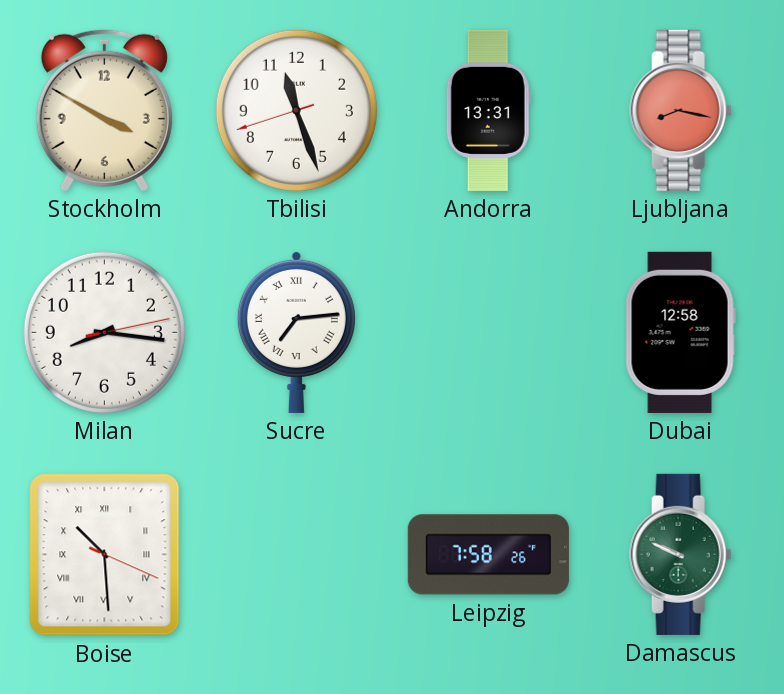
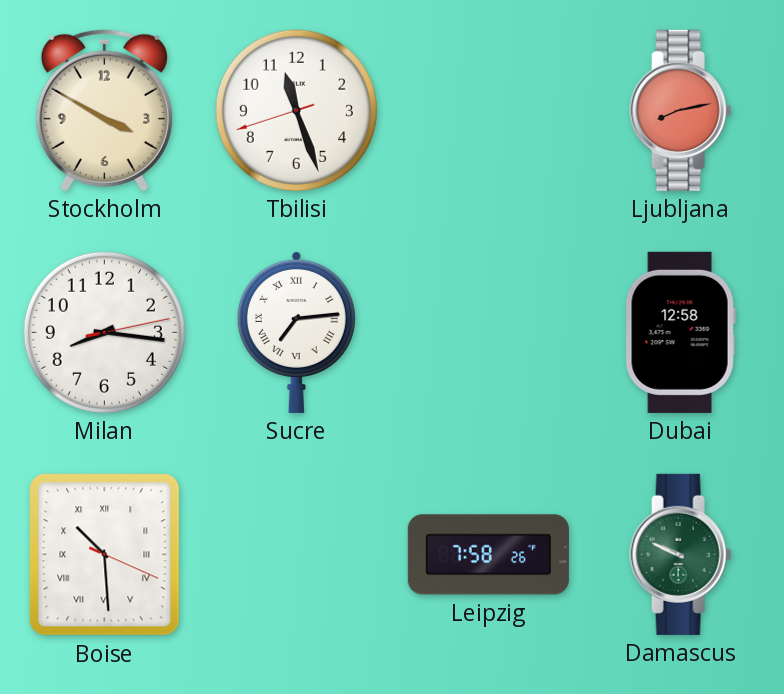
Andorra: 13:31 -> none (488, 110)
Ljubljana: 8:17 -> 8:13 (681, 110)
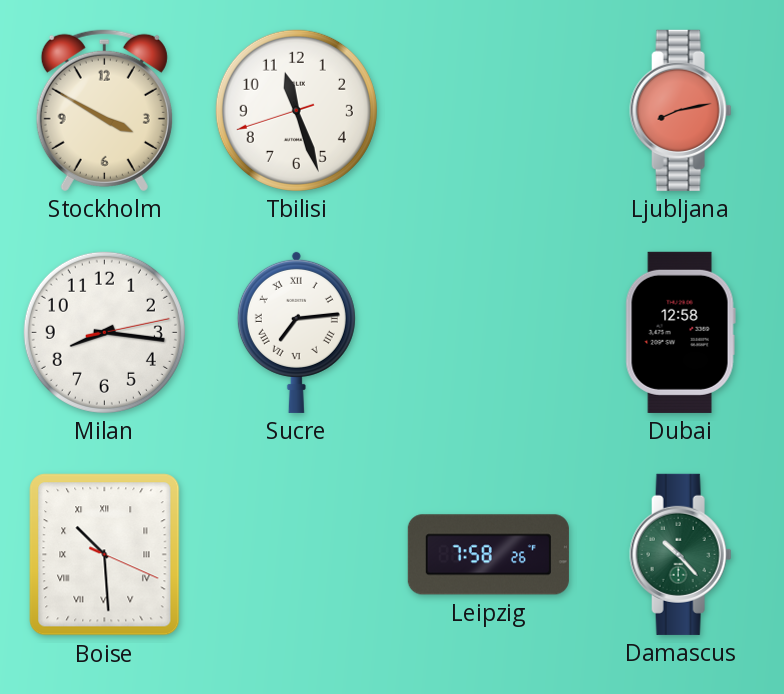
Damascus: 9:49 -> 10:23 (681, 554)
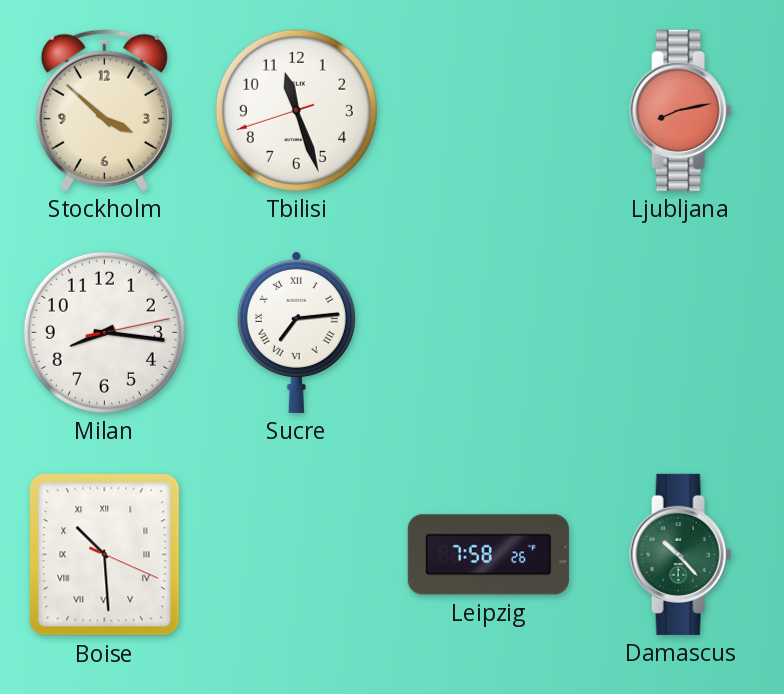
Stockholm: 3:50 -> 3:52 (104, 110)
Dubai: 12:58 -> none (680, 332)
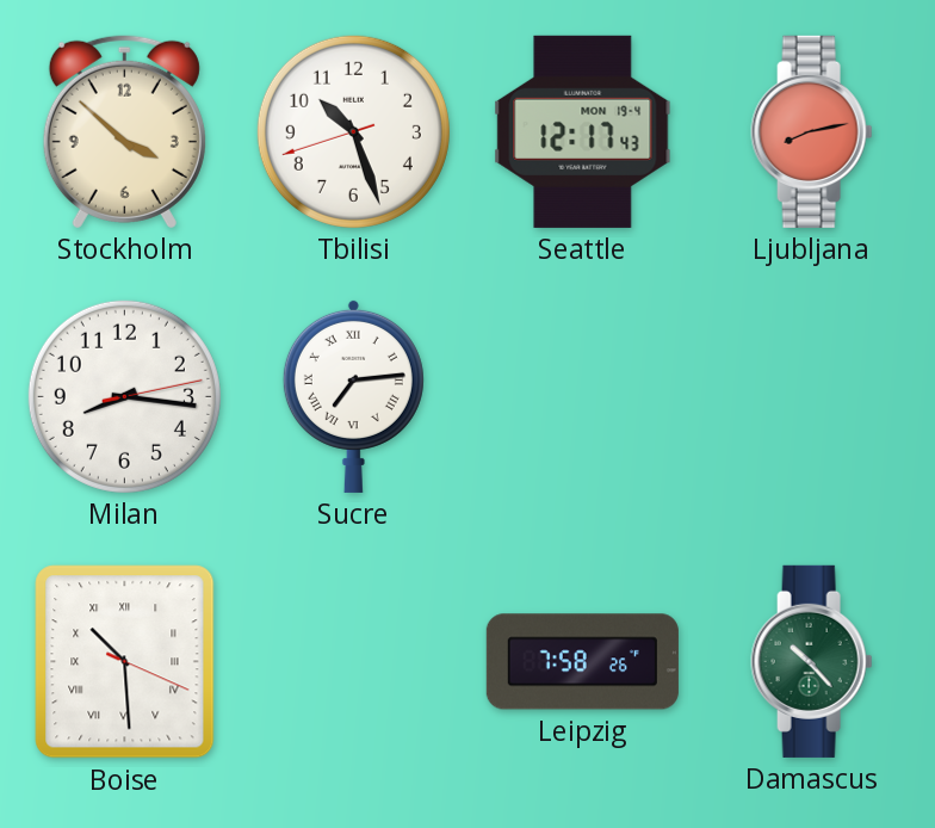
Tbilisi: 11:26 -> 10:26 (353, 131)
Seattle: none -> 12:17 (583, 131)
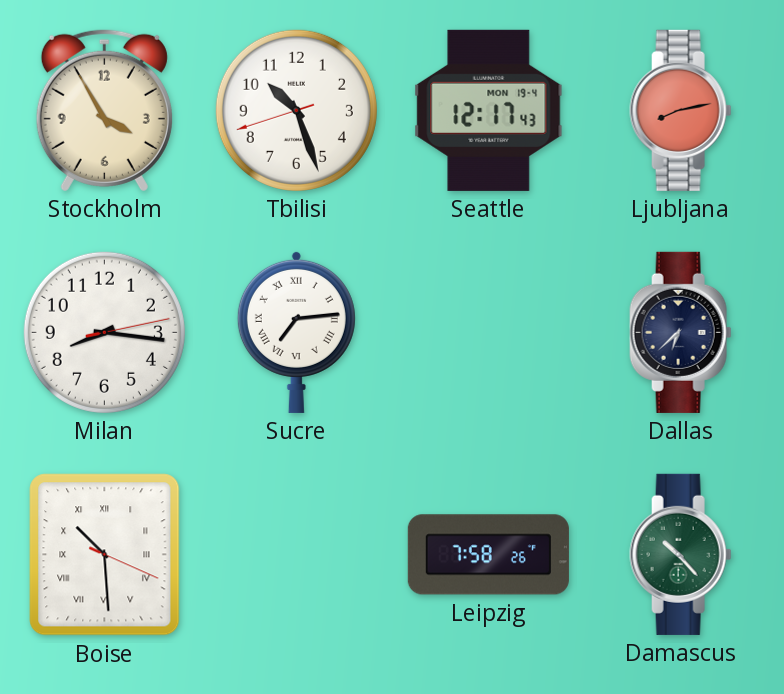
Stockholm: 3:52 -> 3:55 (104, 110)
Dallas: none -> 6:38 (681, 332)
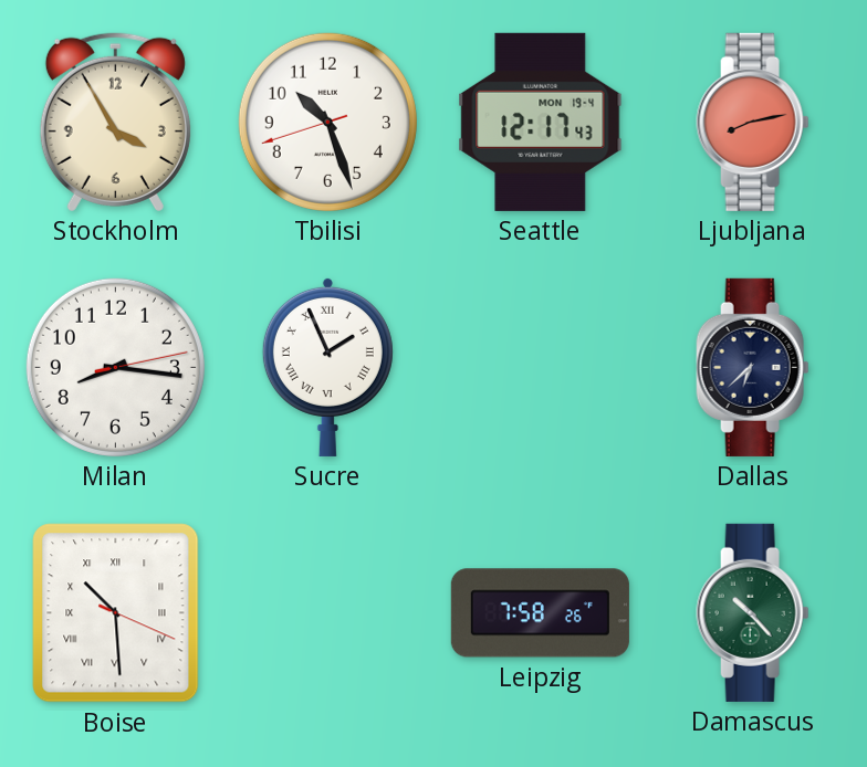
Sucre: 7:14 -> 1:56 (327, 367)
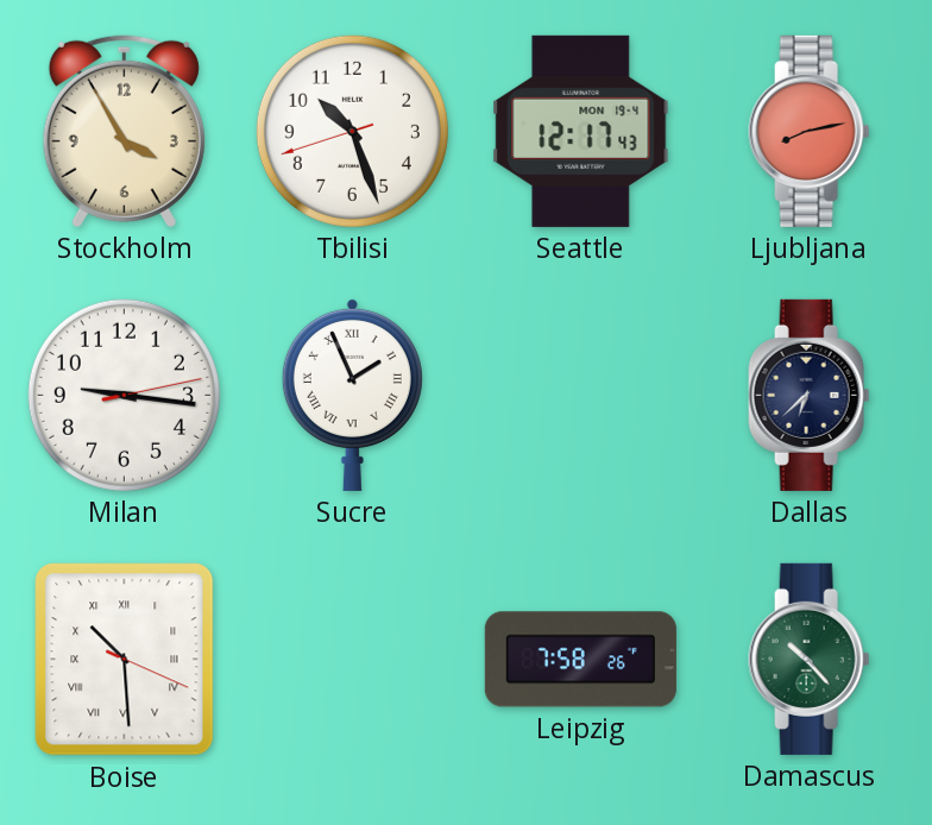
Milan: 8:16 -> 9:16 (124, 395)
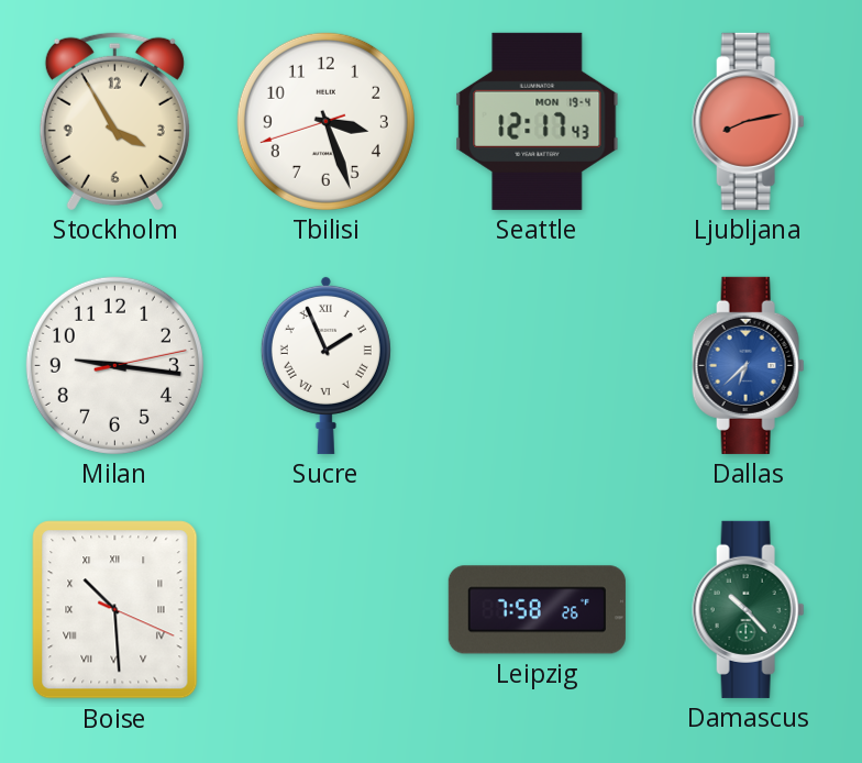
Tbilisi: 10:26 -> 3:26 (325, 121)
Dallas dial: navy -> blue (749, 365)
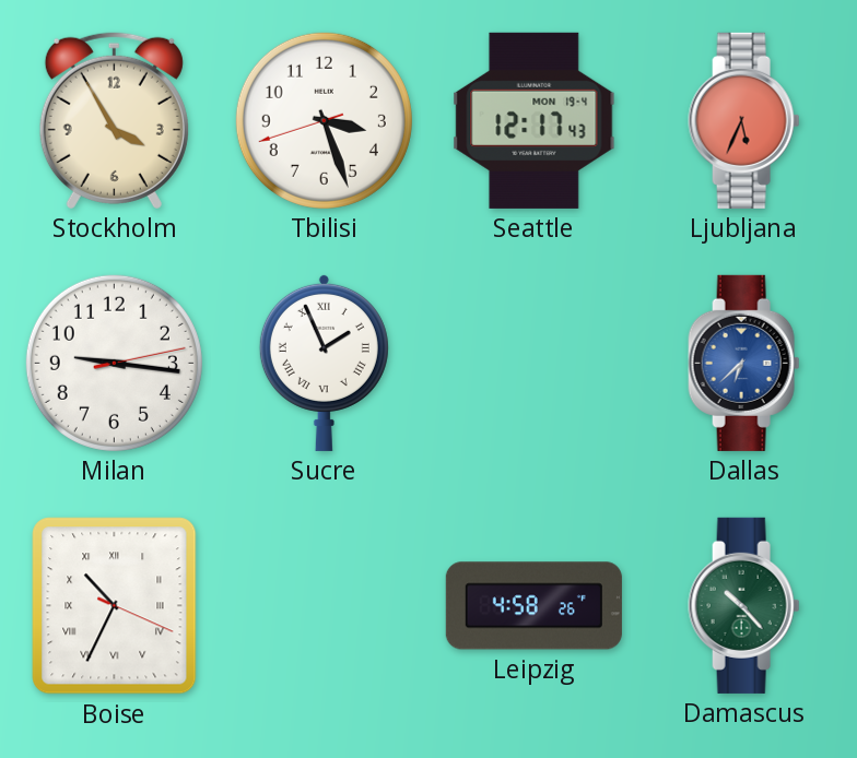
Ljubljana: 8:13 -> 5:34 (744, 120)
Boise: 10:29 -> 10:34 (115, 606)
Leipzig: 7:58 -> 4:58 (533, 606)
